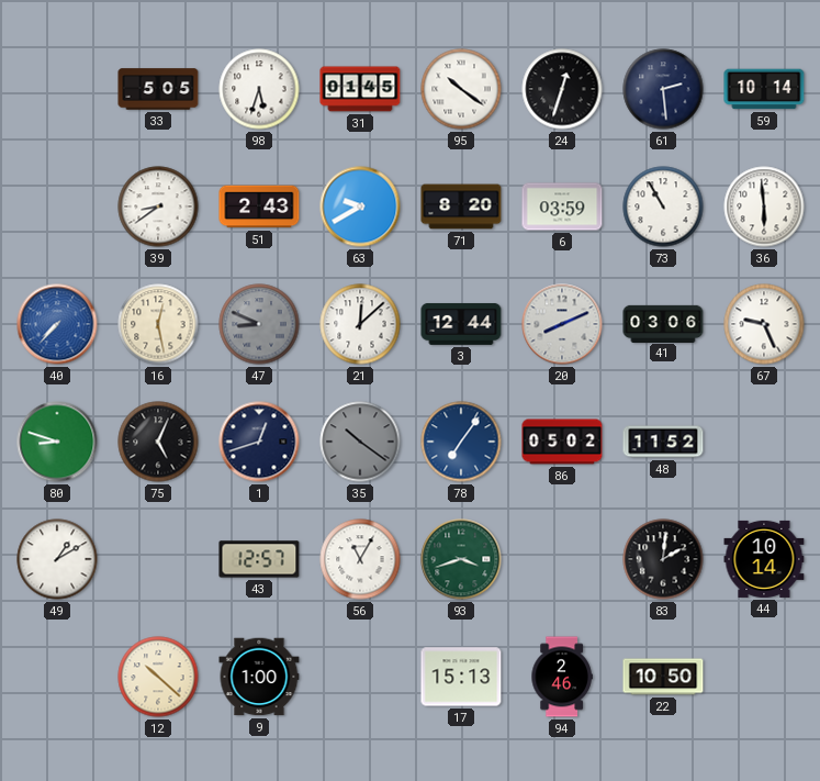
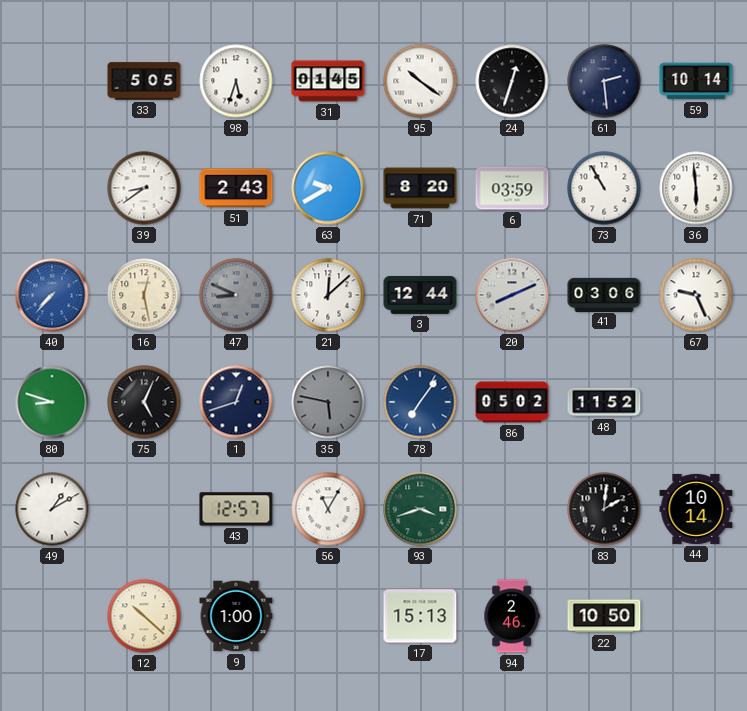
35: 10:21 -> 5:47 (328, 402)
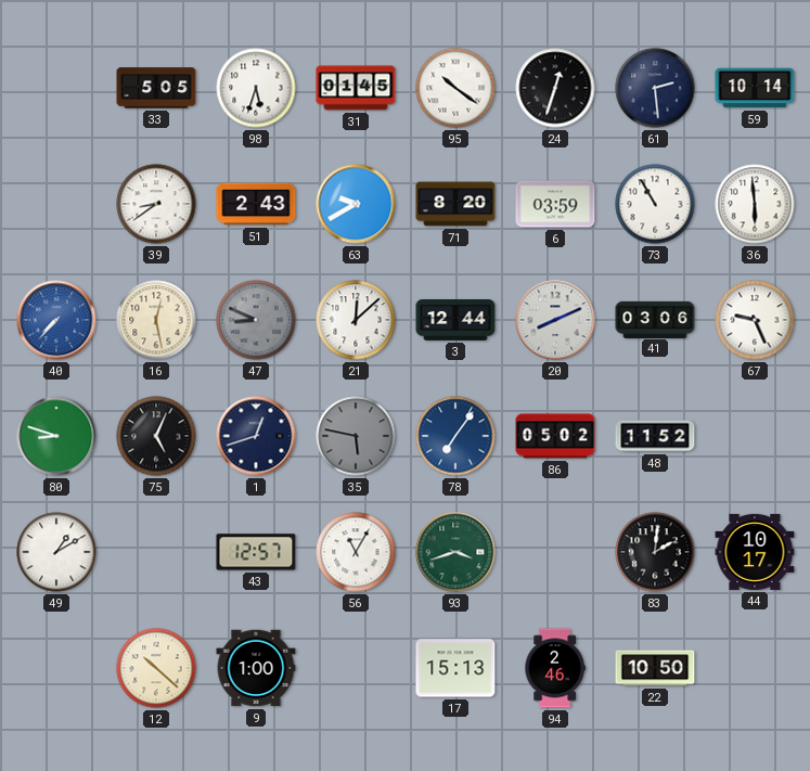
44: 10:14 -> 10:17 (755, 552)
